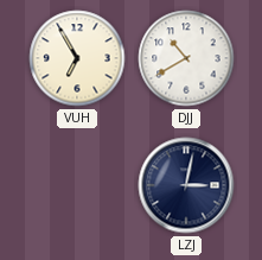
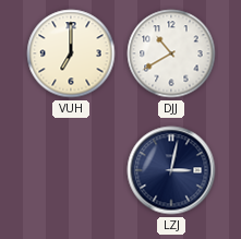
VUH: 6:55 -> 7:00 (71, 53)
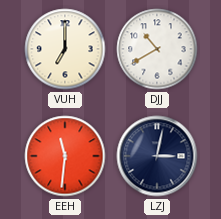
EEH: none -> 11:31 (65, 156)
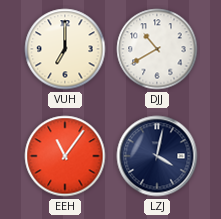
EEH: 11:31 -> 11:06 (65, 156)
LZJ: 3:02 -> 4:02 (157, 156)
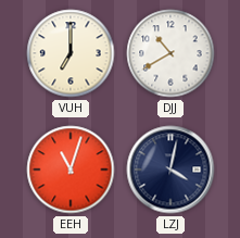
EEH: 11:06 -> 11:03 (71, 170)
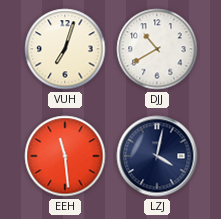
VUH: 7:00 -> 7:03 (65, 49)
EEH: 11:03 -> 11:29 (65, 156)
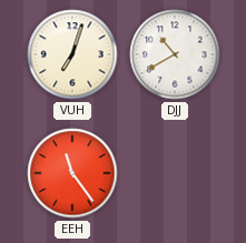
EEH: 11:29 -> 11:24 (72, 173)
LZJ: 4:02 -> none (157, 156)
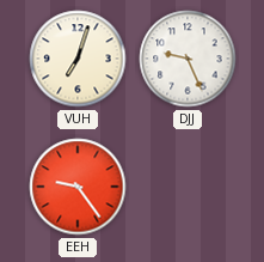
DJJ: 10:40 -> 9:26 (188, 59)
EEH: 11:24 -> 9:24 (78, 187)
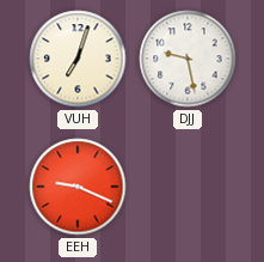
DJJ: 9:26 -> 9:28 (188, 59)
EEH: 9:24 -> 9:19 (78, 187)
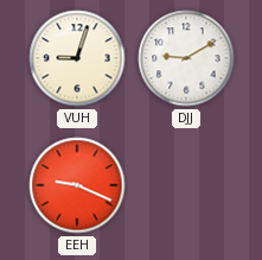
VUH: 7:03 -> 9:03 (77, 58)
DJJ: 9:28 -> 9:10 (186, 58)
